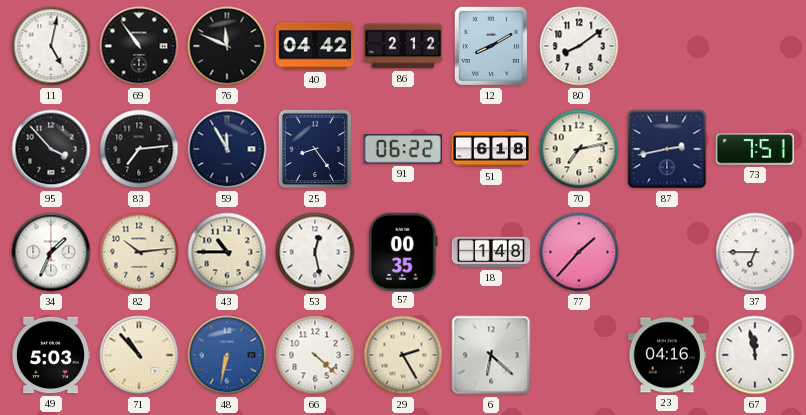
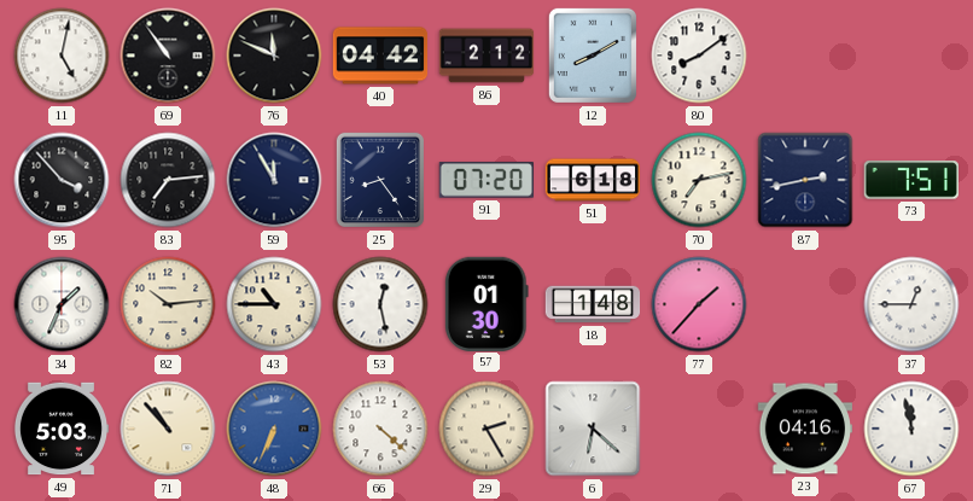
91: 06:22 -> 07:20 (485, 180)
57: 00:35 -> 01:30 (486, 303)
37: 6:45 -> 12:45 (911, 304)
48: 6:32 -> 6:34 (274, 429)
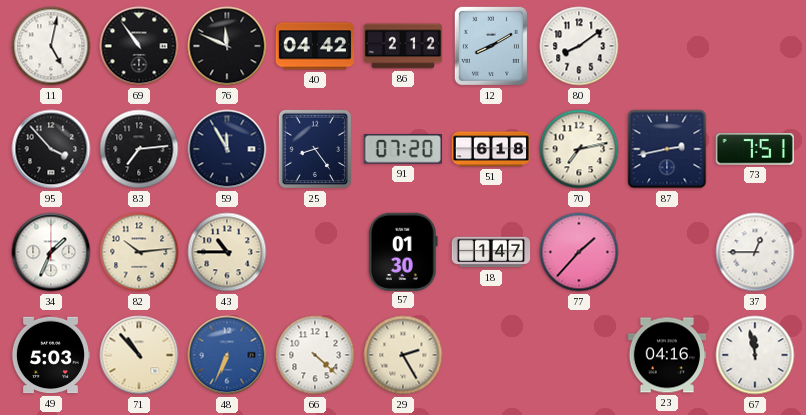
53: 12:28 -> none (380, 304)
18: 1:48 -> 1:47 (491, 252)
6: 6:22 -> none (593, 429)
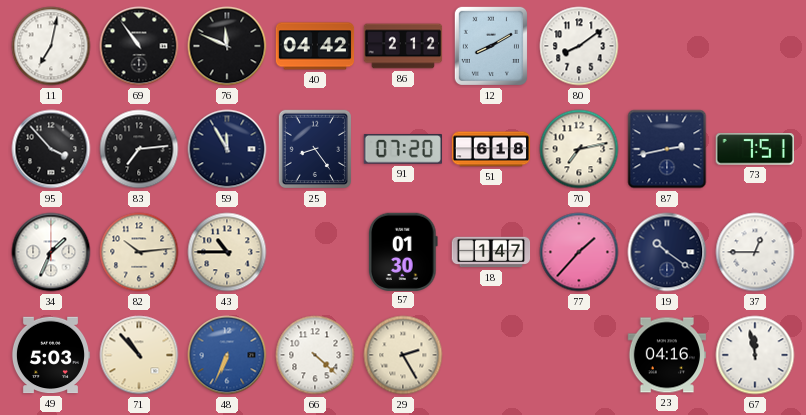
11: 5:02 -> 7:02 (51, 46)
19: none -> 10:21 (667, 252)
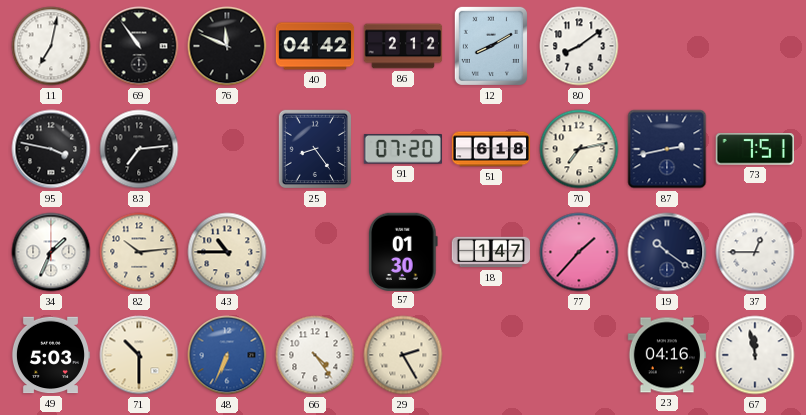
95: 3:53 -> 3:47 (51, 149)
59: 11:55 -> none (227, 149)
71: 10:53 -> 10:30 (139, 355)
66: 4:22 -> 4:24 (315, 355)
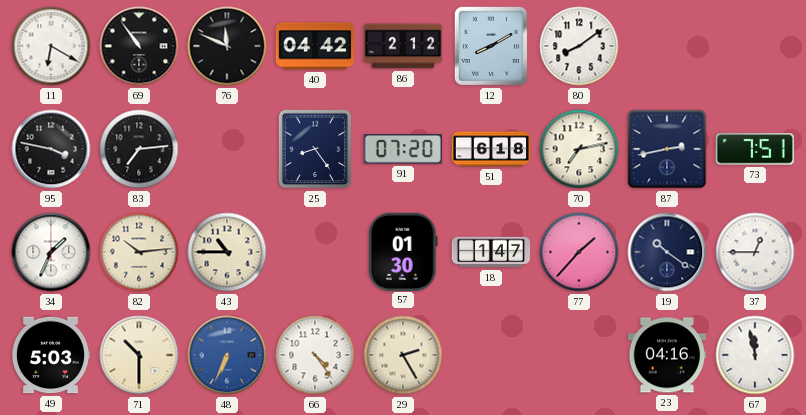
11: 7:02 -> 6:20 (51, 46)
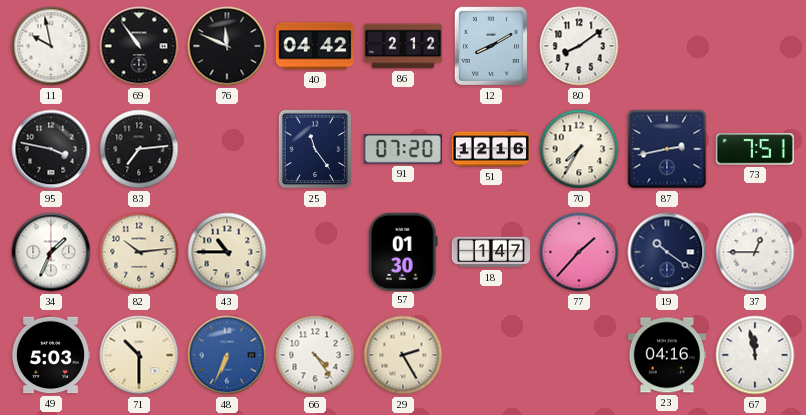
11: 6:20 -> 9:58 (51, 46)
25: 8:24 -> 11:24 (314, 149)
51: 6:18 -> 12:16 (491, 149)
70: 7:13 -> 7:35 (579, 149)
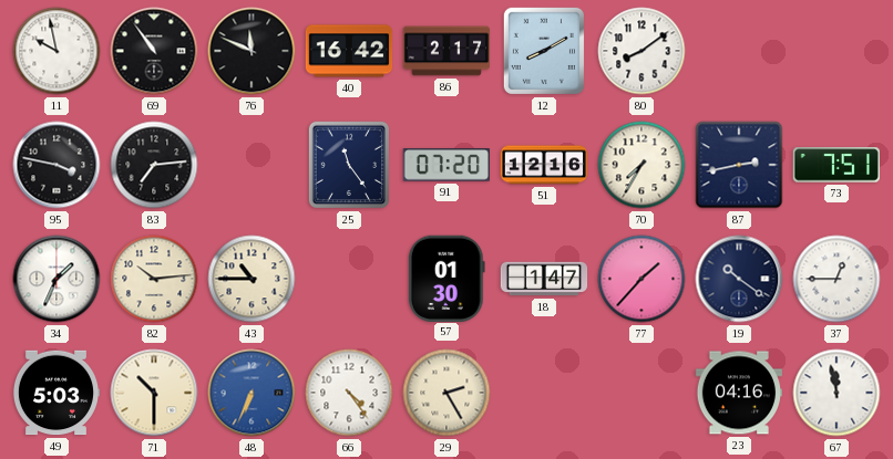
40: 04:42 -> 16:42 (349, 51)
86: 2:12 -> 2:17 (447, 51)
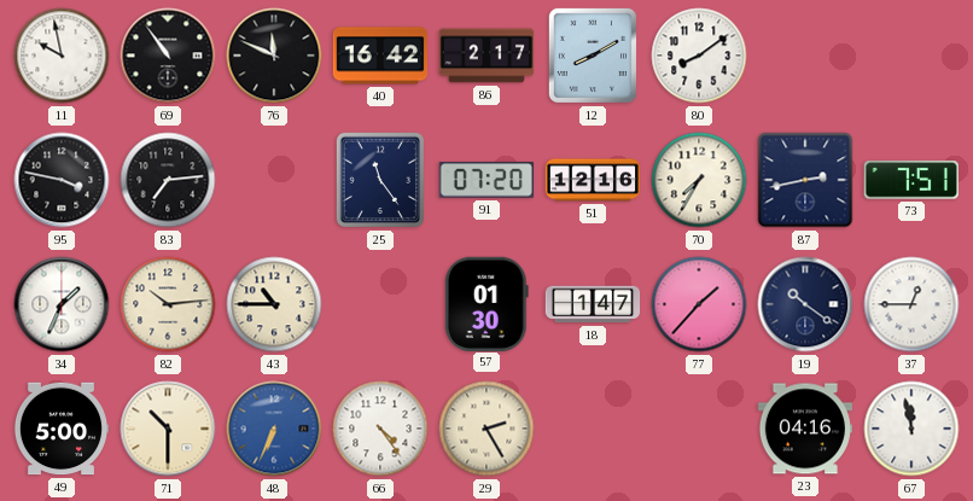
49: 5:03 -> 5:00 (62, 429)
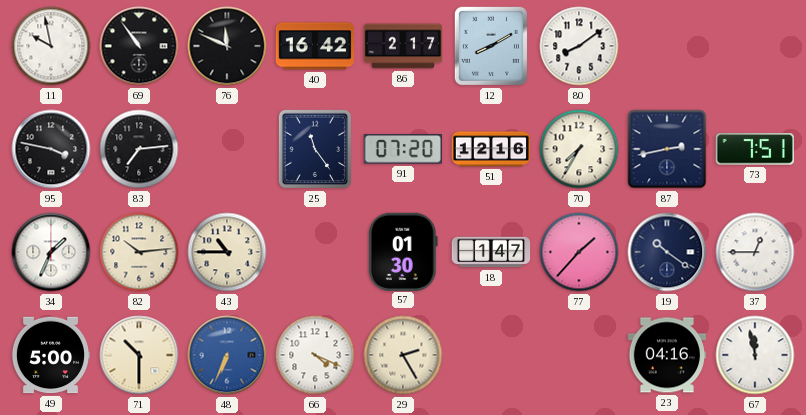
66: 4:24 -> 4:19 (315, 355)
